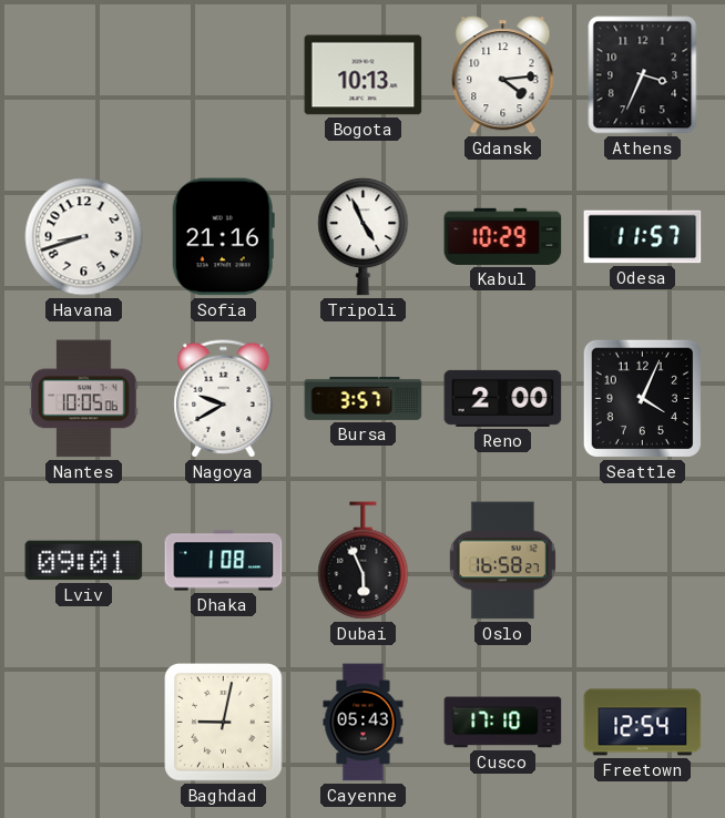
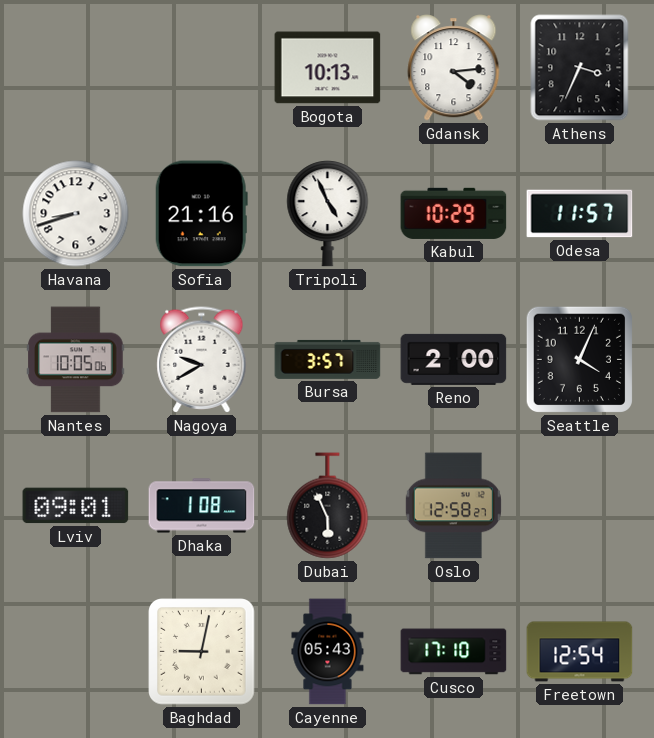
Oslo: 16:58 -> 12:58 (453, 506)
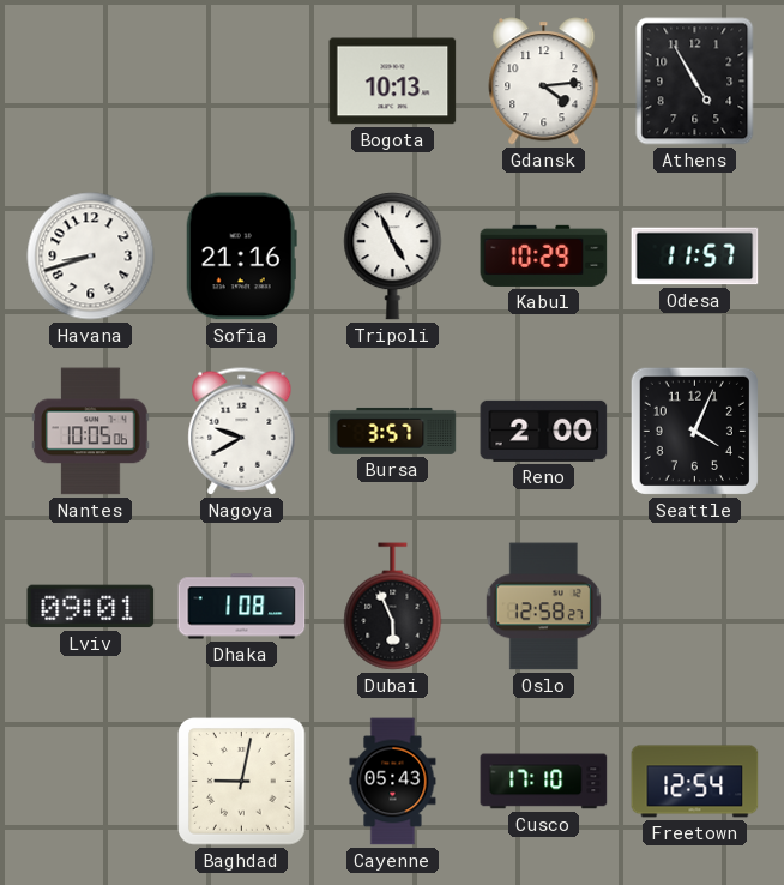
Athens: 3:34 -> 4:55 (695, 82)
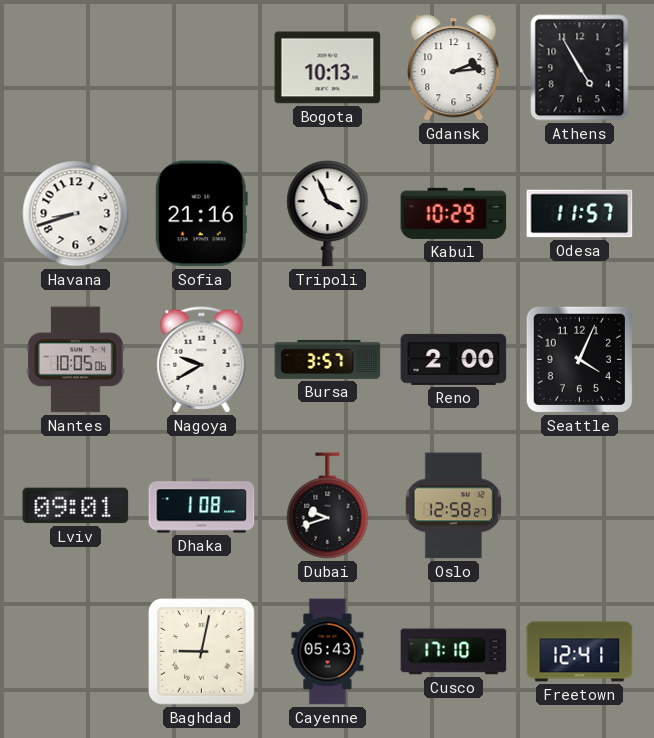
Gdansk: 4:14 -> 2:14 (454, 68)
Tripoli: 4:56 -> 3:56 (328, 214)
Dubai: 5:56 -> 9:42 (328, 506)
Freetown: 12:54 -> 12:41 (580, 652)
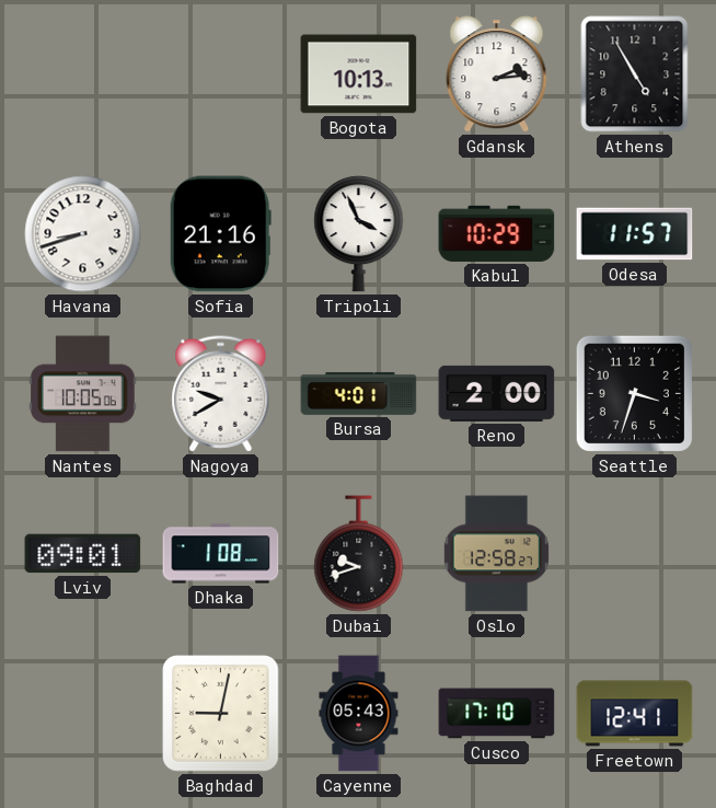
Bursa: 3:57 -> 4:01 (359, 393)
Seattle: 4:04 -> 3:33 (634, 393)
